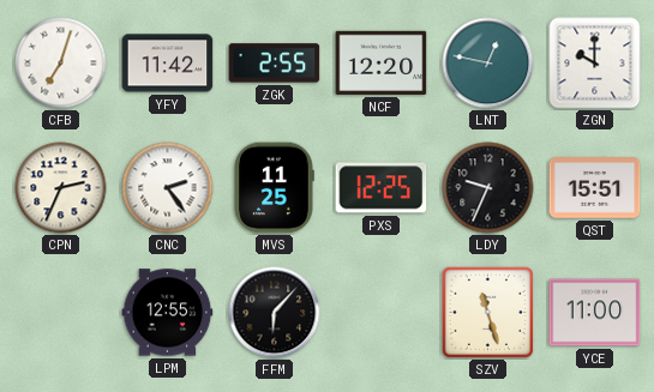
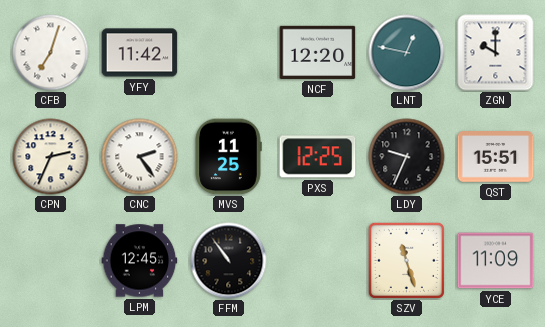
ZGK: 2:55 -> none (275, 64)
LPM: 12:55 -> 12:45 (140, 261)
FFM: 6:07 -> 10:54 (229, 261)
YCE: 11:00 -> 11:09 (496, 261)
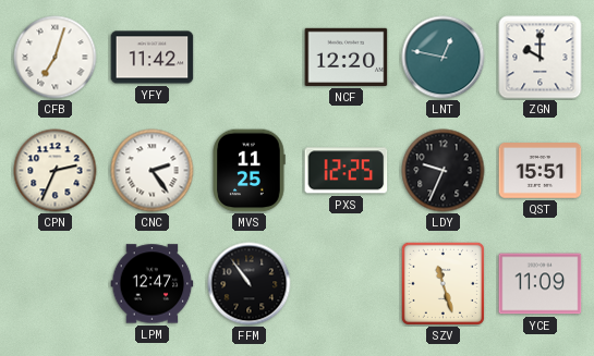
LPM: 12:45 -> 12:47 (153, 284)
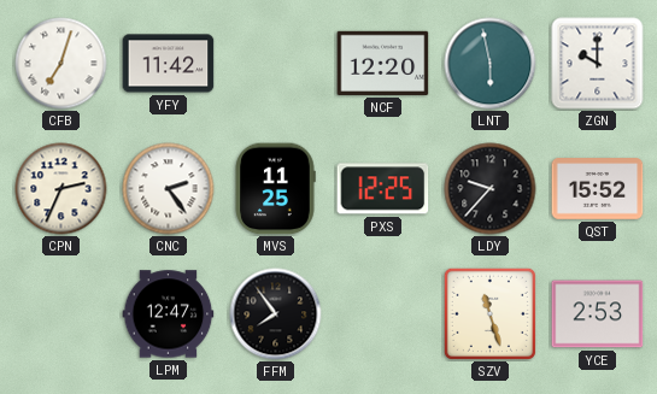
LNT: 12:47 -> 5:58 (491, 64)
LDY: 9:34 -> 9:37 (491, 189)
QST: 15:51 -> 15:52 (598, 189)
FFM: 10:54 -> 7:54 (276, 314)
YCE: 11:09 -> 2:53 (598, 314)
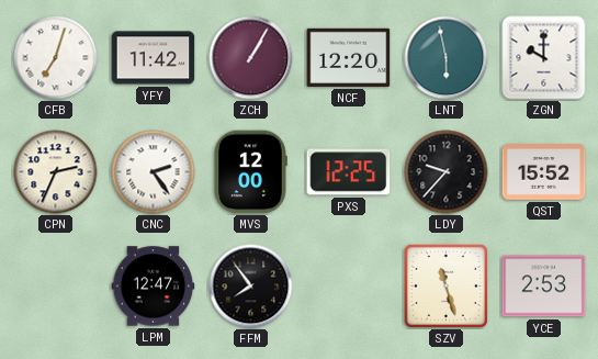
ZCH: none -> 1:05 (251, 58)
MVS: 11:25 -> 12:00 (250, 172)
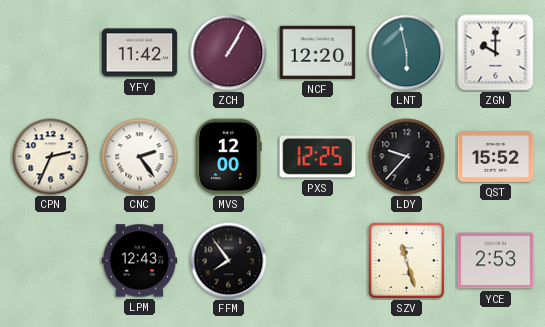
CFB: 7:03 -> none (56, 58)
LPM: 12:47 -> 12:43 (140, 261)
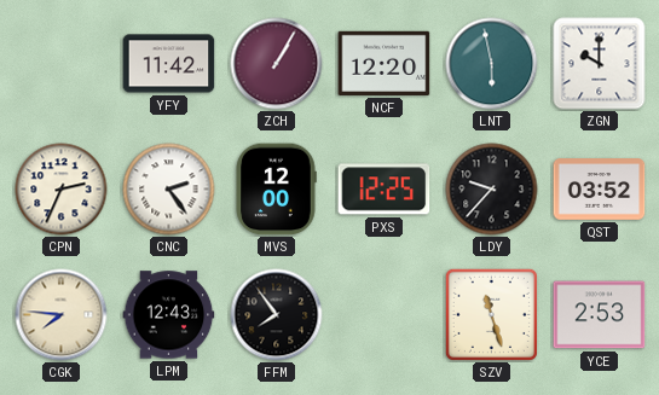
QST: 15:52 -> 03:52 (600, 190)
CGK: none -> 7:46 (62, 315)
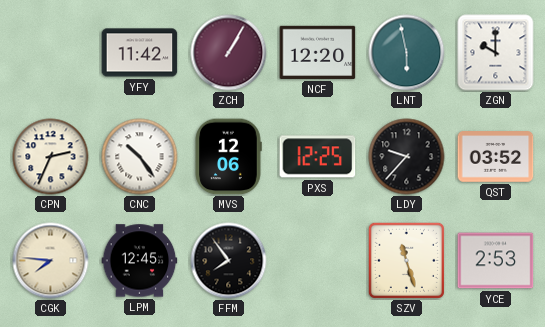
CNC: 2:24 -> 10:24 (140, 157)
MVS: 12:00 -> 12:06 (228, 157)
LPM: 12:43 -> 12:45 (140, 261)
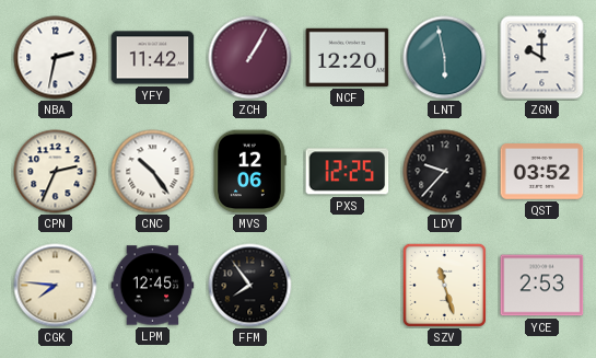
NBA: none -> 2:32 (56, 58)
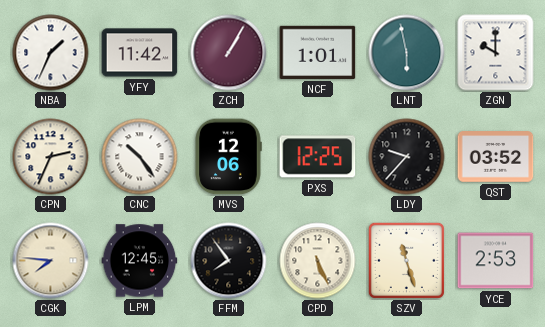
NBA: 2:32 -> 1:34 (51, 53)
NCF: 12:20 -> 1:01 (318, 52)
CPD: none -> 5:26 (318, 261)
